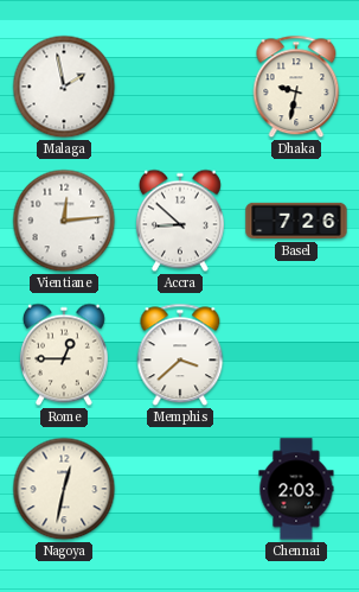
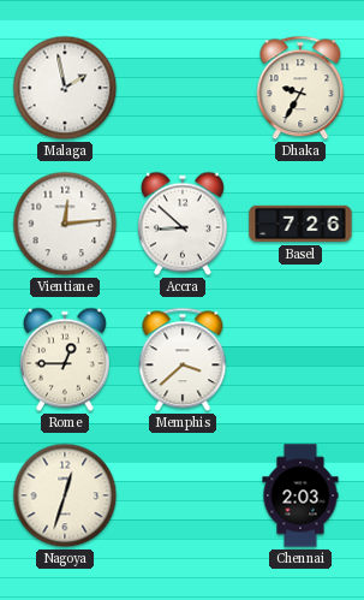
Dhaka: 9:32 -> 9:35 (300, 88)
Nagoya: 12:32 -> 12:33 (65, 495)
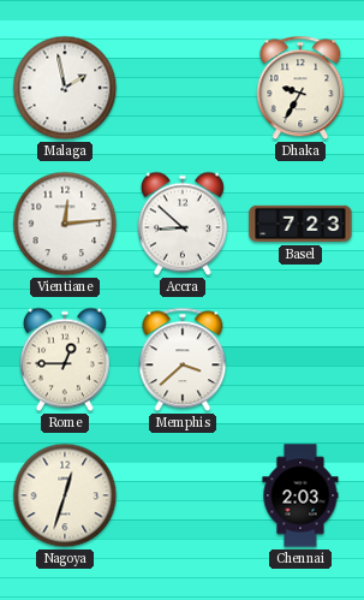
Basel: 7:26 -> 7:23 (300, 224)
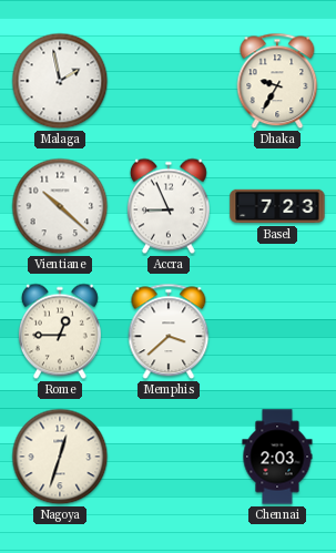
Vientiane: 12:14 -> 10:22 (60, 206)
Accra: 8:52 -> 8:56 (169, 206)
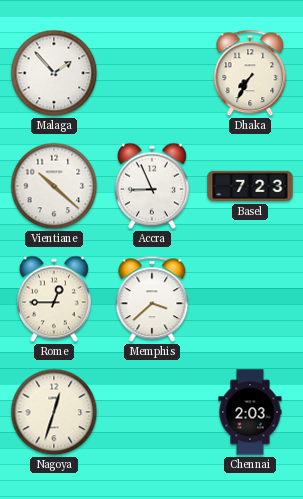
Malaga: 1:58 -> 1:53 (54, 73)
Dhaka: 9:35 -> 7:35 (250, 73)
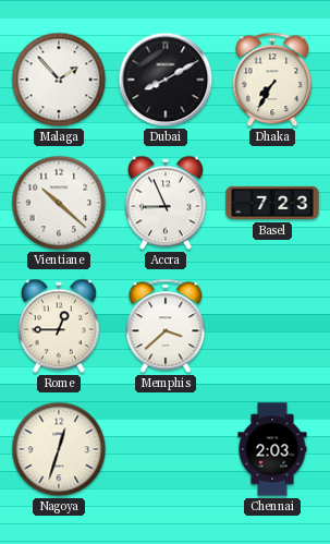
Dubai: none -> 8:10 (166, 80)
